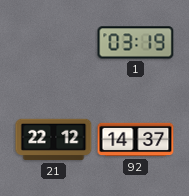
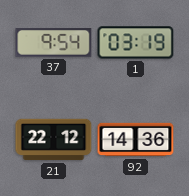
37: none -> 9:54 (54, 43)
92: 14:37 -> 14:36 (136, 140)
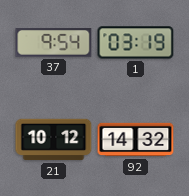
21: 22:12 -> 10:12 (54, 140)
92: 14:36 -> 14:32 (136, 140)
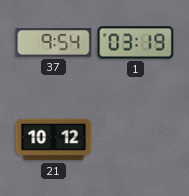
92: 14:32 -> none (136, 140)
